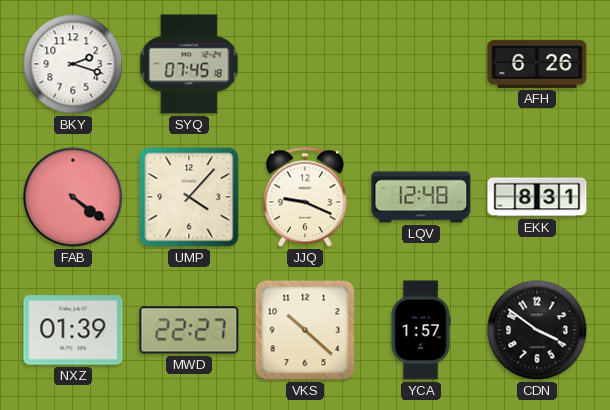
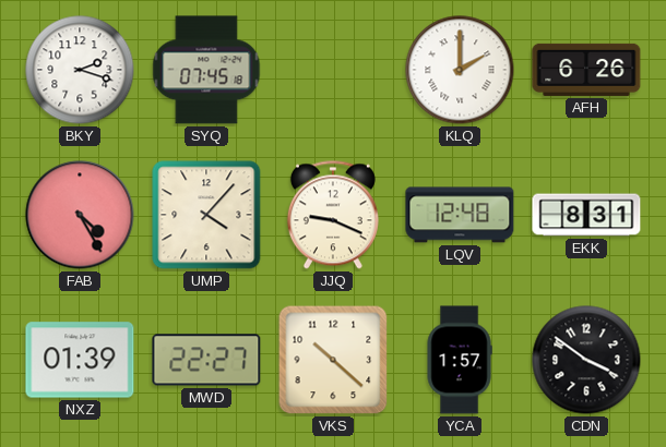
KLQ: none -> 2:00 (460, 70)
FAB: 4:21 -> 4:25 (80, 215)
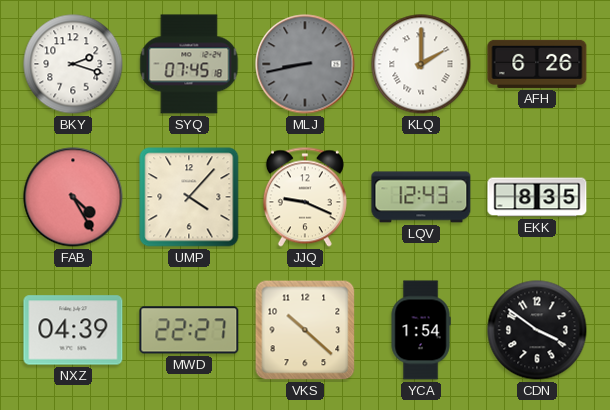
MLJ: none -> 8:43 (305, 64)
LQV: 12:48 -> 12:43 (421, 197)
EKK: 8:31 -> 8:35 (537, 197)
NXZ: 01:39 -> 04:39 (73, 330)
YCA: 1:57 -> 1:54 (421, 330)
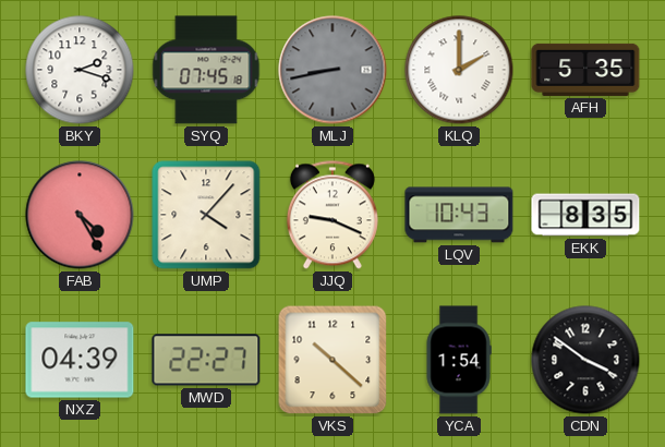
AFH: 6:26 -> 5:35 (585, 70)
LQV: 12:43 -> 10:43 (459, 215)
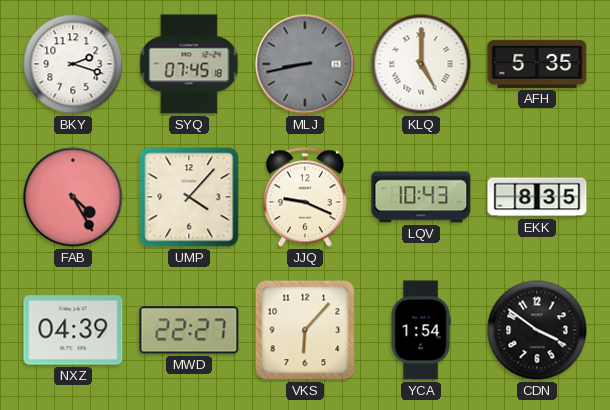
KLQ: 2:00 -> 5:00 (421, 64)
VKS: 10:22 -> 6:07 (305, 330)
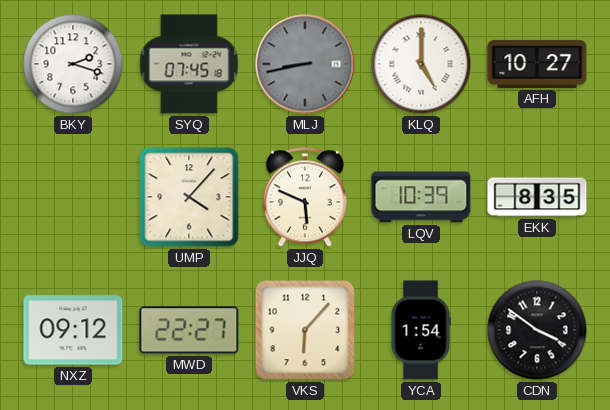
AFH: 5:35 -> 10:27 (537, 64)
FAB: 4:25 -> none (73, 197)
JJQ: 9:19 -> 5:49 (305, 197)
LQV: 10:43 -> 10:39 (421, 197)
NXZ: 04:39 -> 09:12 (73, 330)
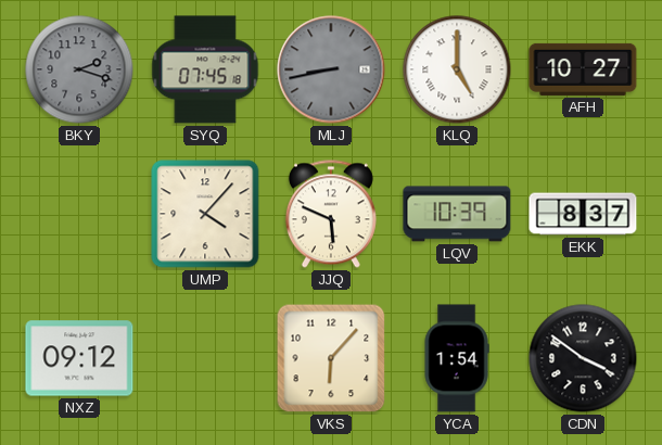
BKY dial: white -> grey (79, 69)
EKK: 8:35 -> 8:37 (583, 214)
MWD: 22:27 -> none (189, 330)
